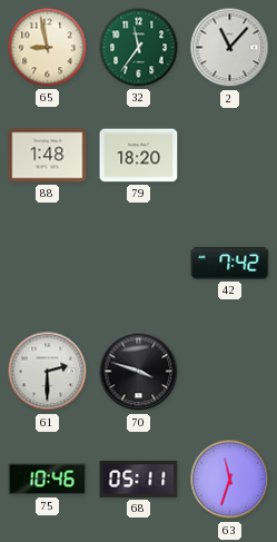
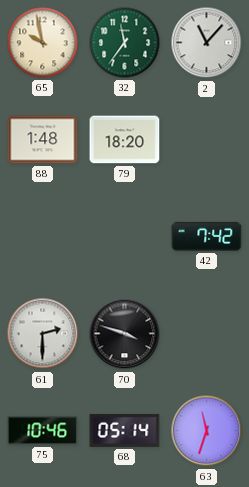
65: 8:58 -> 9:58 (43, 43)
68: 05:11 -> 05:14 (125, 430)
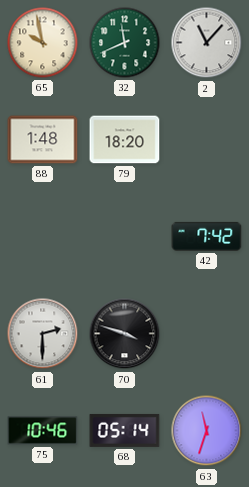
32: 11:36 -> 11:41 (125, 43)
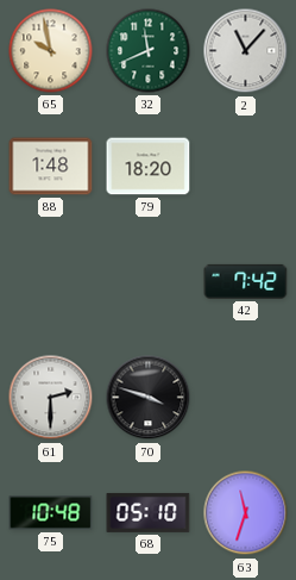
75: 10:46 -> 10:48 (51, 513)
68: 05:14 -> 05:10 (149, 512)
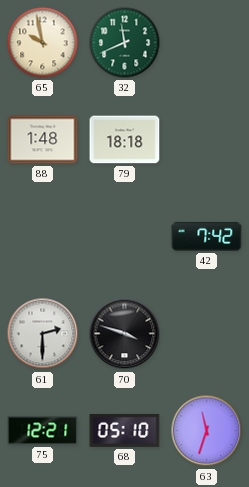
2: 11:07 -> none (246, 51)
79: 18:20 -> 18:18 (125, 140)
75: 10:48 -> 12:21 (43, 431)
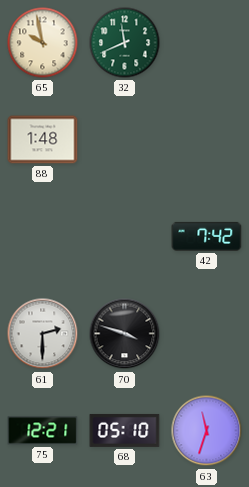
79: 18:18 -> none (125, 140)
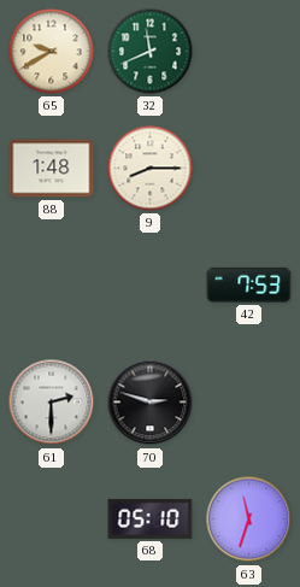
65: 9:58 -> 9:40 (52, 52)
9: none -> 8:15 (151, 169)
42: 7:42 -> 7:53 (249, 284)
70: 3:48 -> 2:48 (151, 403)
75: 12:21 -> none (43, 431)
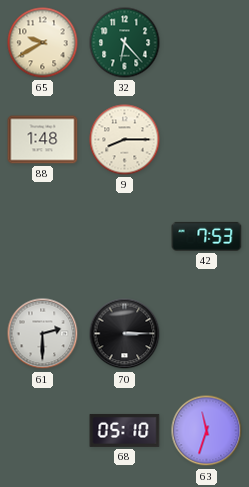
32: 11:41 -> 6:23 (125, 43)
70: 2:48 -> 3:15 (125, 334)
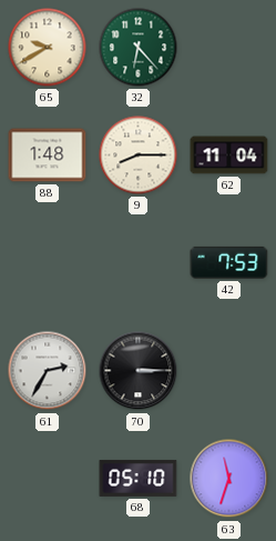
62: none -> 11:04 (229, 156)
61: 2:30 -> 2:35 (48, 371)
